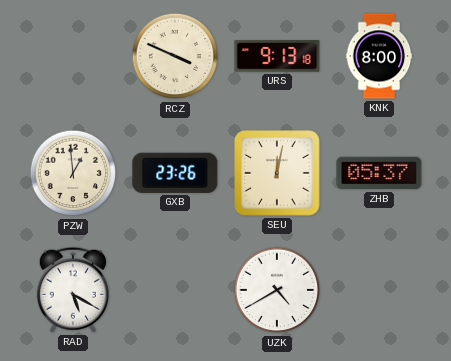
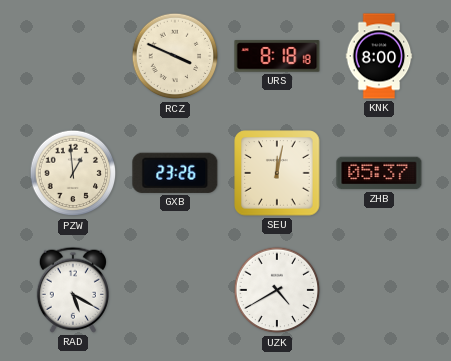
URS: 9:13 -> 8:18 (277, 56)
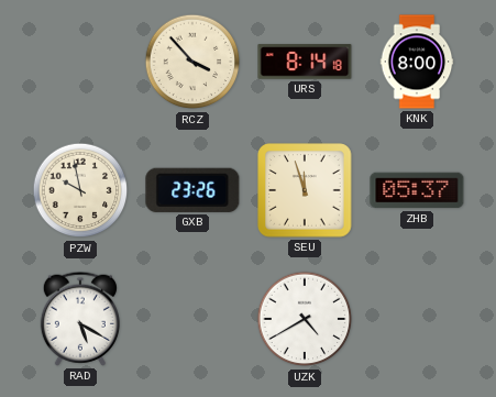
RCZ: 3:49 -> 3:53 (192, 62)
URS: 8:18 -> 8:14 (305, 62)
PZW: 12:59 -> 9:58 (80, 190)
SEU: 12:02 -> 11:57 (305, 190)
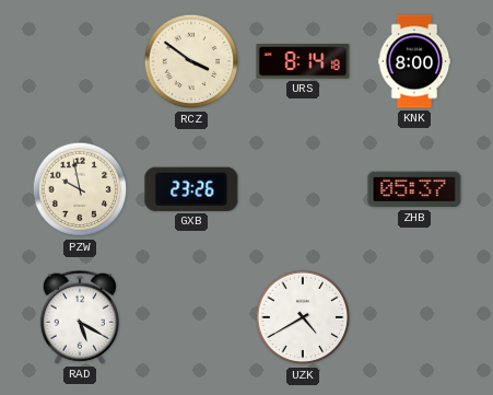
RCZ: 3:53 -> 3:51 (191, 61)
SEU: 11:57 -> none (305, 190)
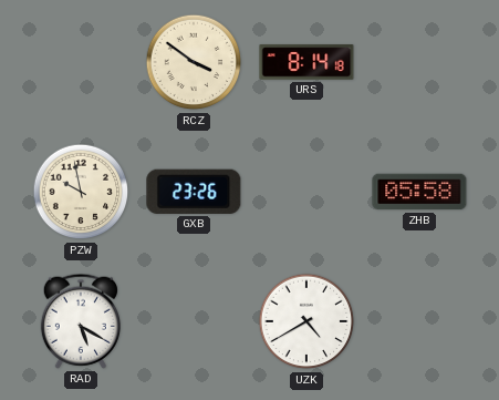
KNK: 8:00 -> none (414, 61)
ZHB: 05:37 -> 05:58 (419, 192)
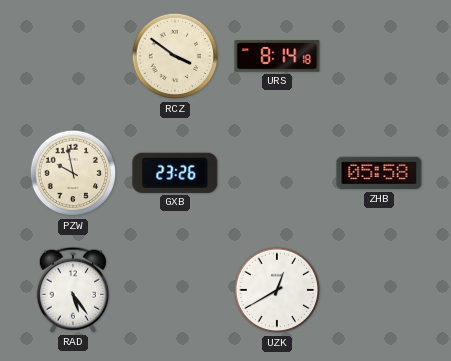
RAD: 5:20 -> 5:24 (73, 290)
UZK: 4:40 -> 12:40 (277, 290)
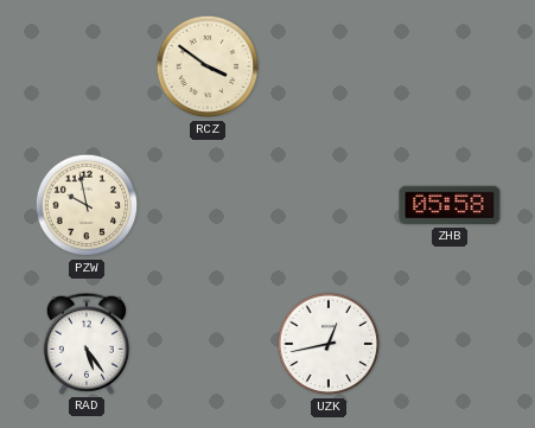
URS: 8:14 -> none (277, 56)
GXB: 23:26 -> none (175, 173)
UZK: 12:40 -> 12:43 (329, 344)
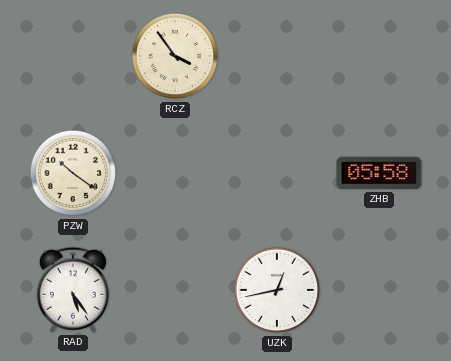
RCZ: 3:51 -> 3:54 (175, 56)
PZW: 9:58 -> 10:21 (73, 173)
